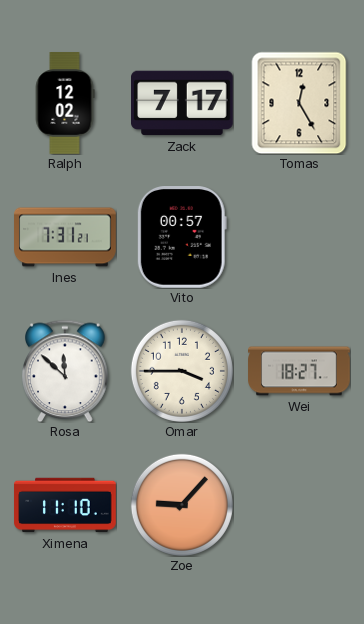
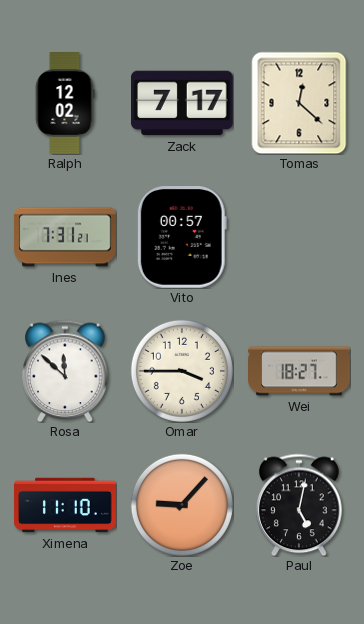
Tomas: 12:25 -> 12:22 (299, 103)
Paul: none -> 5:02 (300, 505)
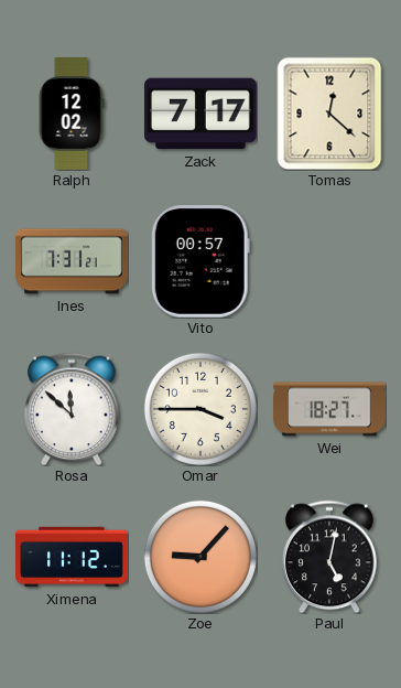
Ximena: 11:10 -> 11:12 (72, 557)
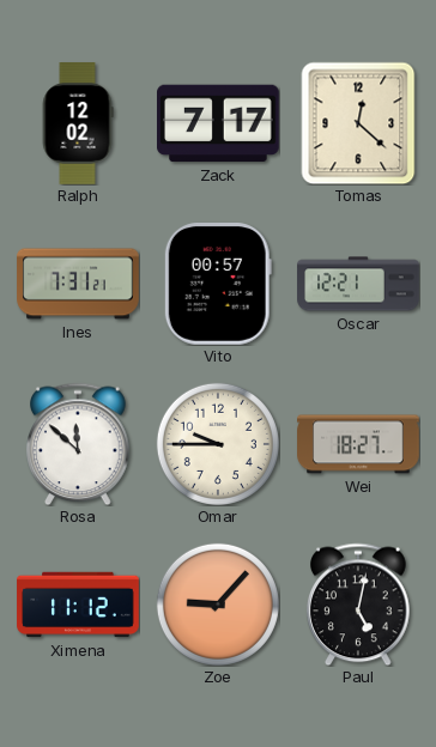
Oscar: none -> 12:21 (358, 284)
Omar: 3:45 -> 9:45 (218, 444)
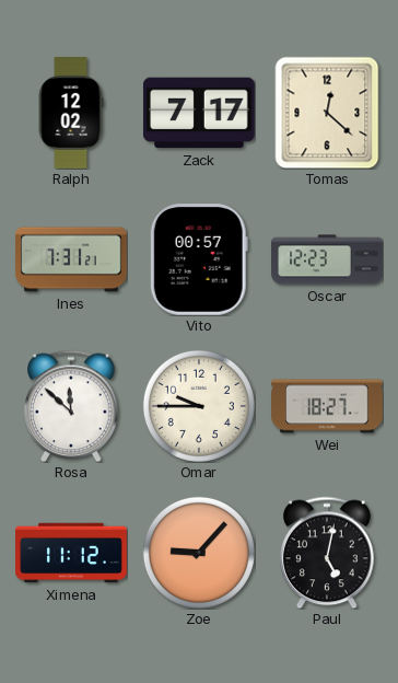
Oscar: 12:21 -> 12:23 (327, 259)
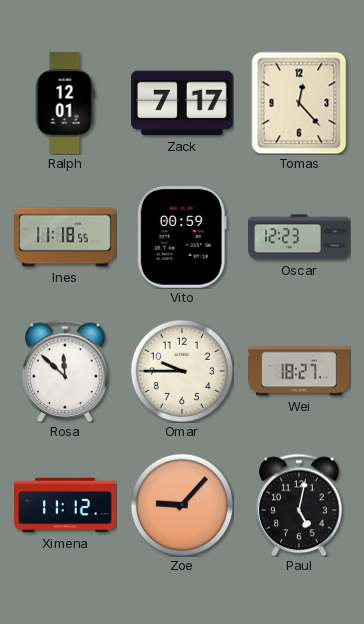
Ralph: 12:02 -> 12:01 (65, 103)
Tomas: 12:22 -> 12:23 (299, 103)
Ines: 7:31 -> 11:18 (65, 237)
Vito: 00:57 -> 00:59 (182, 238)
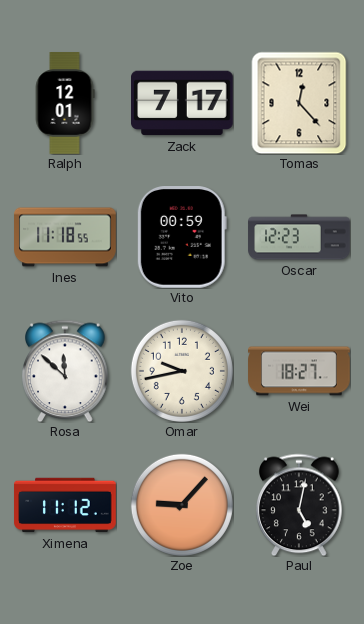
Omar: 9:45 -> 9:43 (182, 371)
